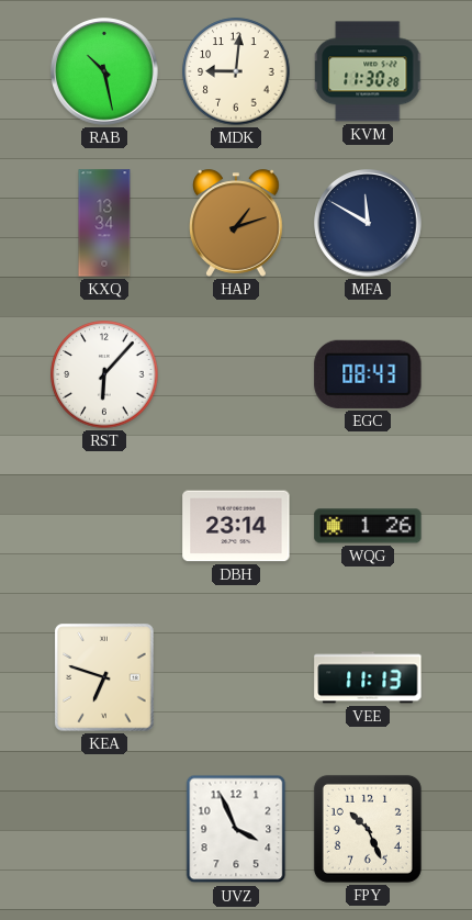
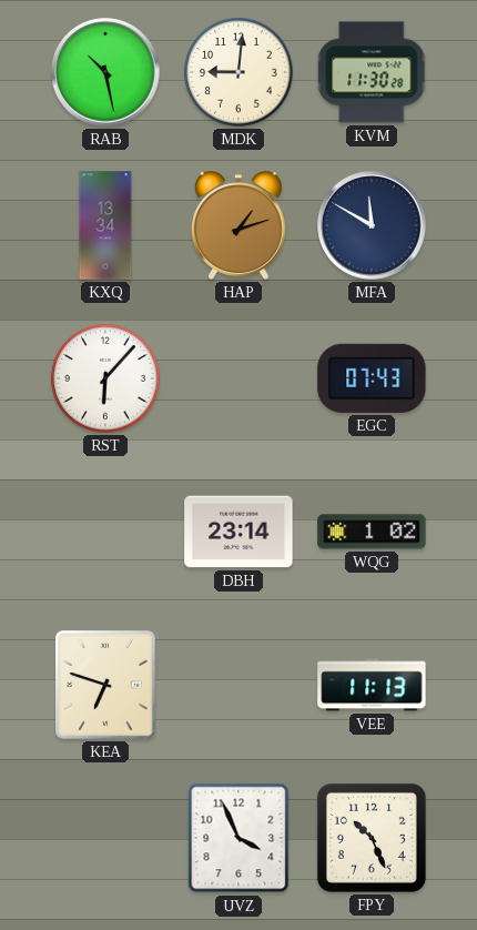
EGC: 08:43 -> 07:43 (372, 378)
WQG: 1:26 -> 1:02 (372, 532)
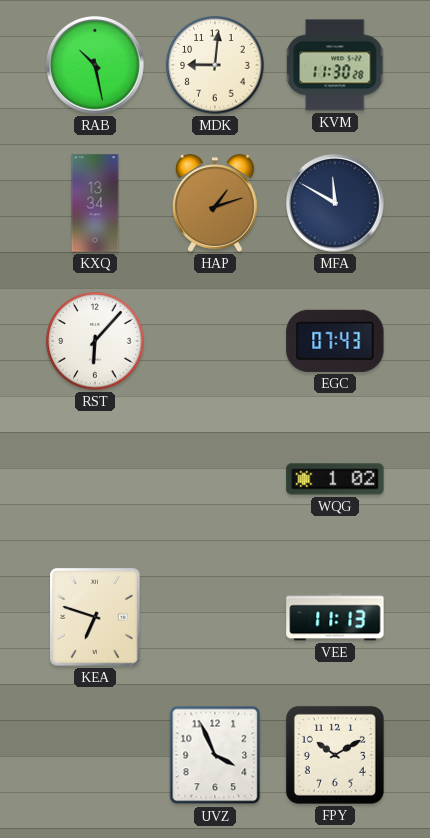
DBH: 23:14 -> none (238, 532)
FPY: 10:26 -> 10:10 (335, 755)
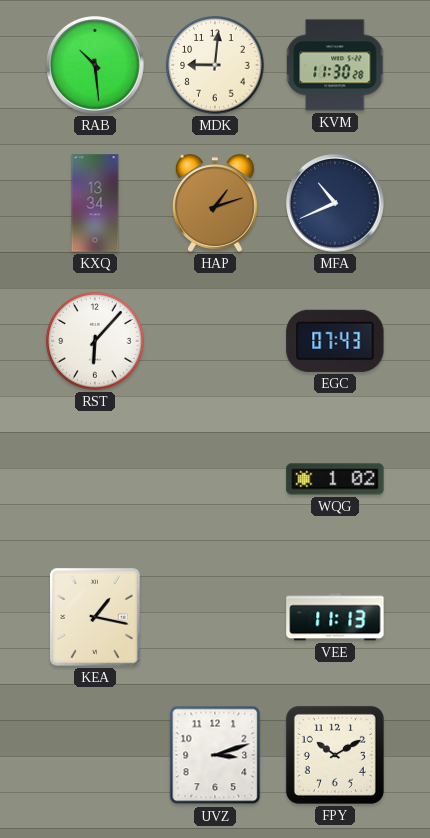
RAB: 10:28 -> 10:29 (95, 65)
MFA: 11:50 -> 10:41 (335, 203)
KEA: 6:48 -> 1:17 (95, 617)
UVZ: 3:56 -> 3:12 (215, 755)
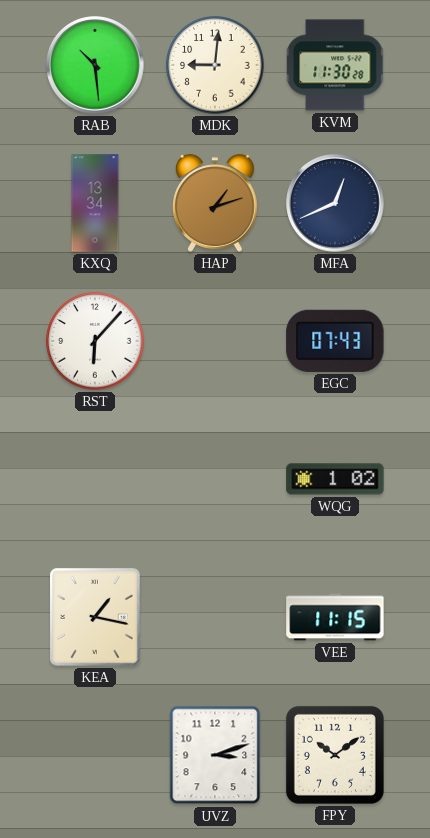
MFA: 10:41 -> 12:41 (335, 203)
VEE: 11:13 -> 11:15 (335, 617)
FPY: 10:10 -> 10:09 (335, 755)
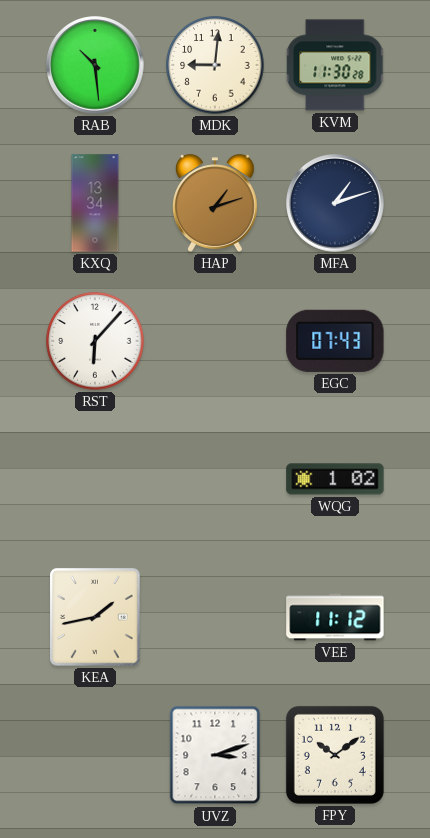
MFA: 12:41 -> 1:12 (335, 203)
KEA: 1:17 -> 1:43 (95, 617)
VEE: 11:15 -> 11:12 (335, 617)
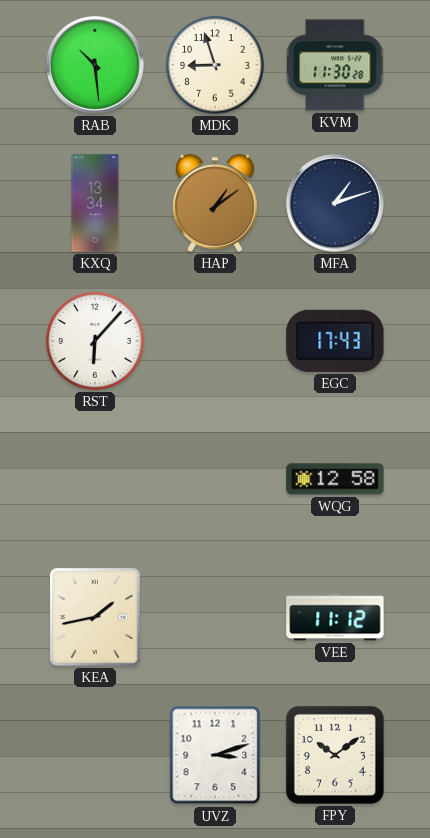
MDK: 9:01 -> 8:57 (215, 65)
HAP: 1:12 -> 1:09 (216, 203)
EGC: 07:43 -> 17:43 (335, 341)
WQG: 1:02 -> 12:58 (335, 479)
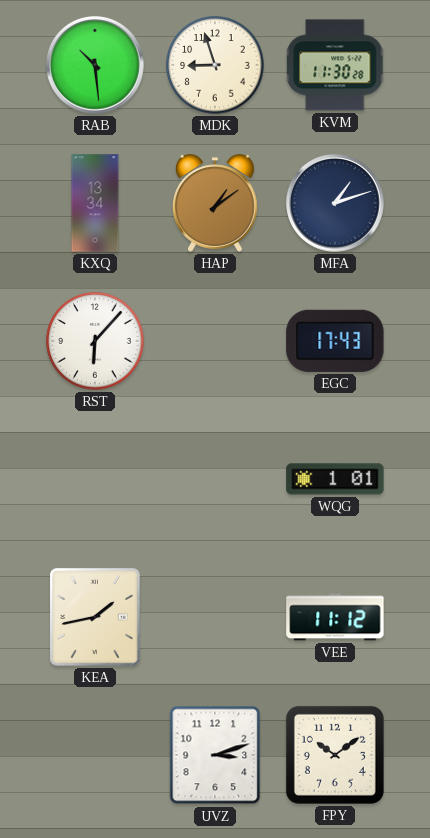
WQG: 12:58 -> 1:01 (335, 479)
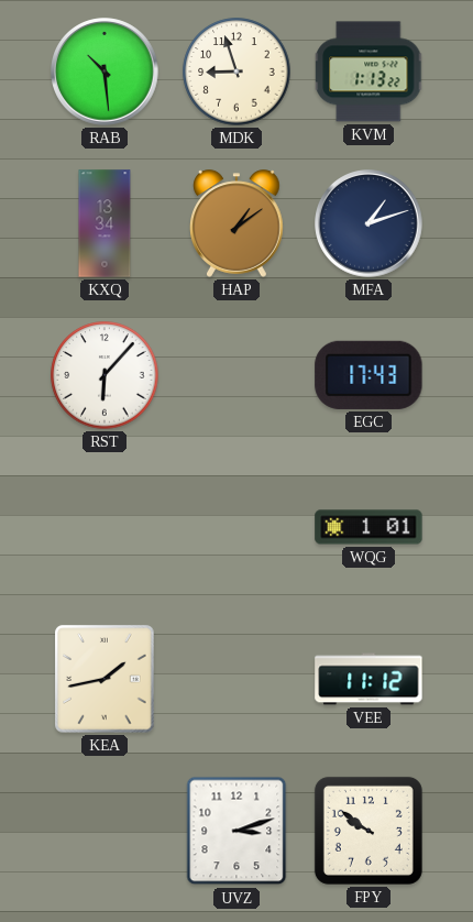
KVM: 11:30 -> 1:13 (370, 72)
FPY: 10:09 -> 9:51 (369, 831)
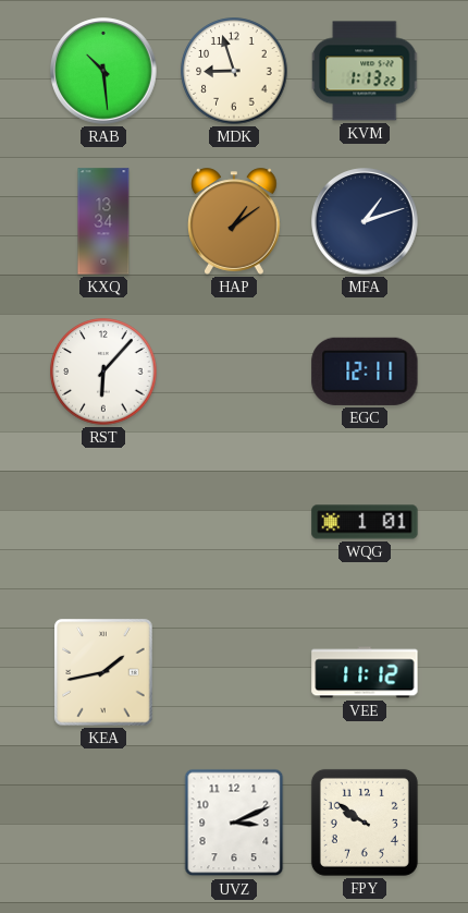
EGC: 17:43 -> 12:11 (365, 372)
UVZ: 3:12 -> 3:11 (234, 823)
